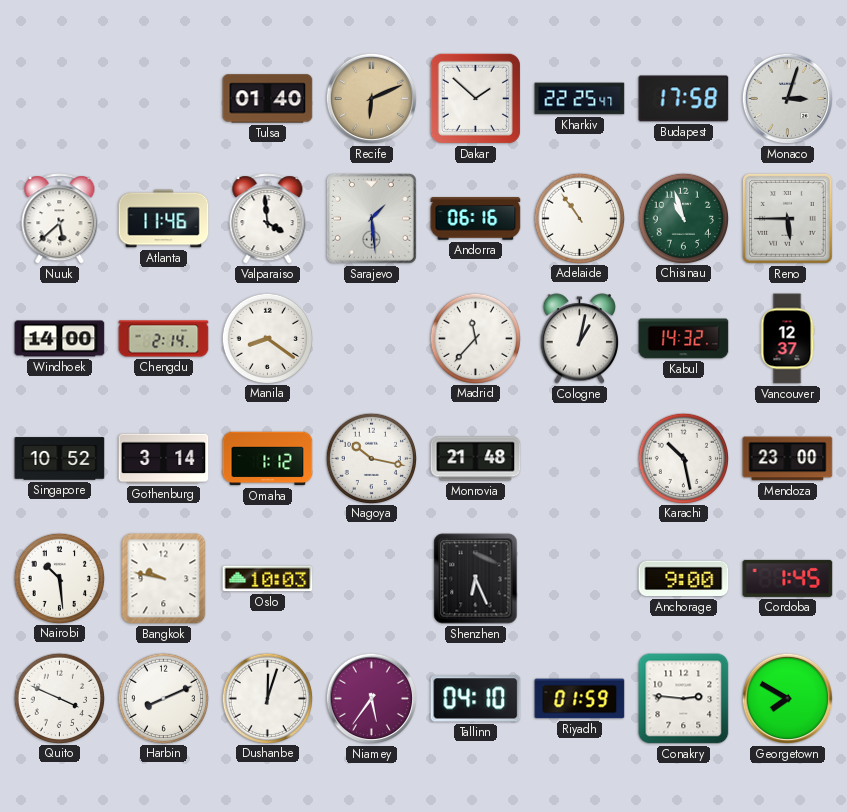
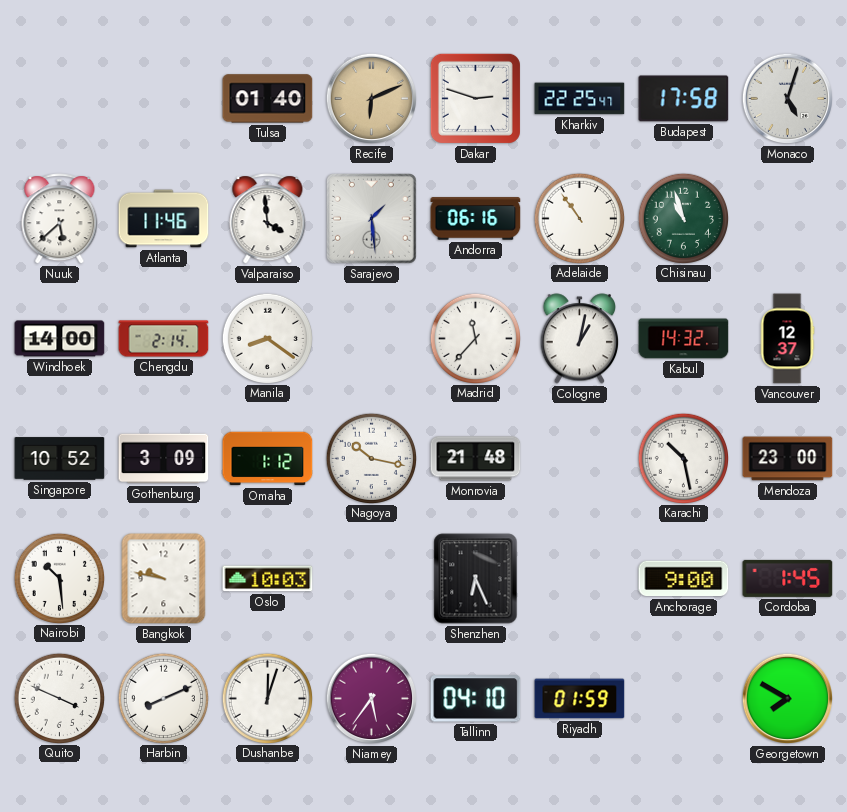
Dakar: 1:52 -> 2:48 (475, 98)
Monaco: 3:03 -> 5:03 (788, 99)
Reno: 5:45 -> none (788, 219)
Gothenburg: 3:14 -> 3:09 (164, 459)
Conakry: 2:46 -> none (684, 699)
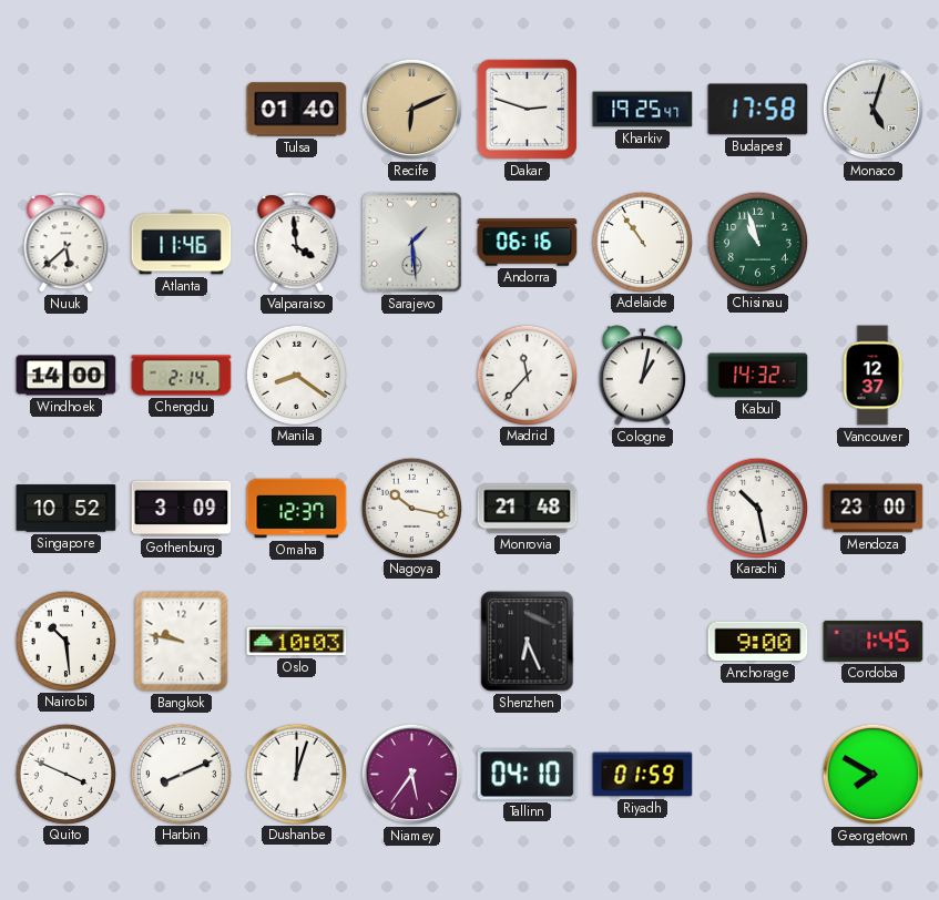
Kharkiv: 22:25 -> 19:25 (643, 110)
Omaha: 1:12 -> 12:37 (297, 509)
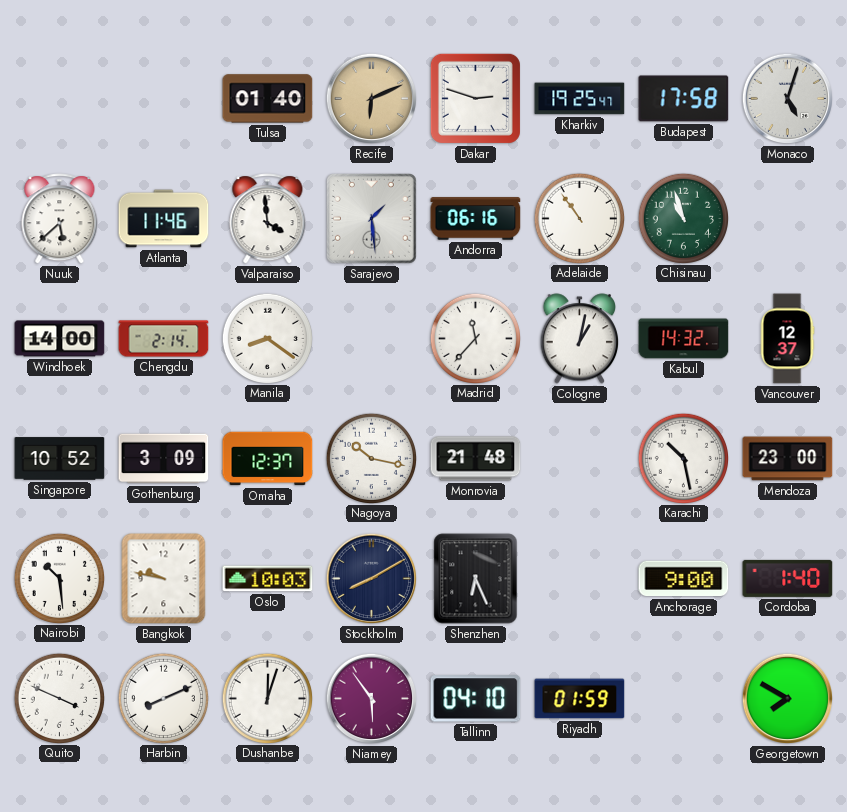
Stockholm: none -> 8:10 (372, 579)
Cordoba: 1:45 -> 1:40 (788, 578)
Niamey: 5:36 -> 5:54 (372, 699)
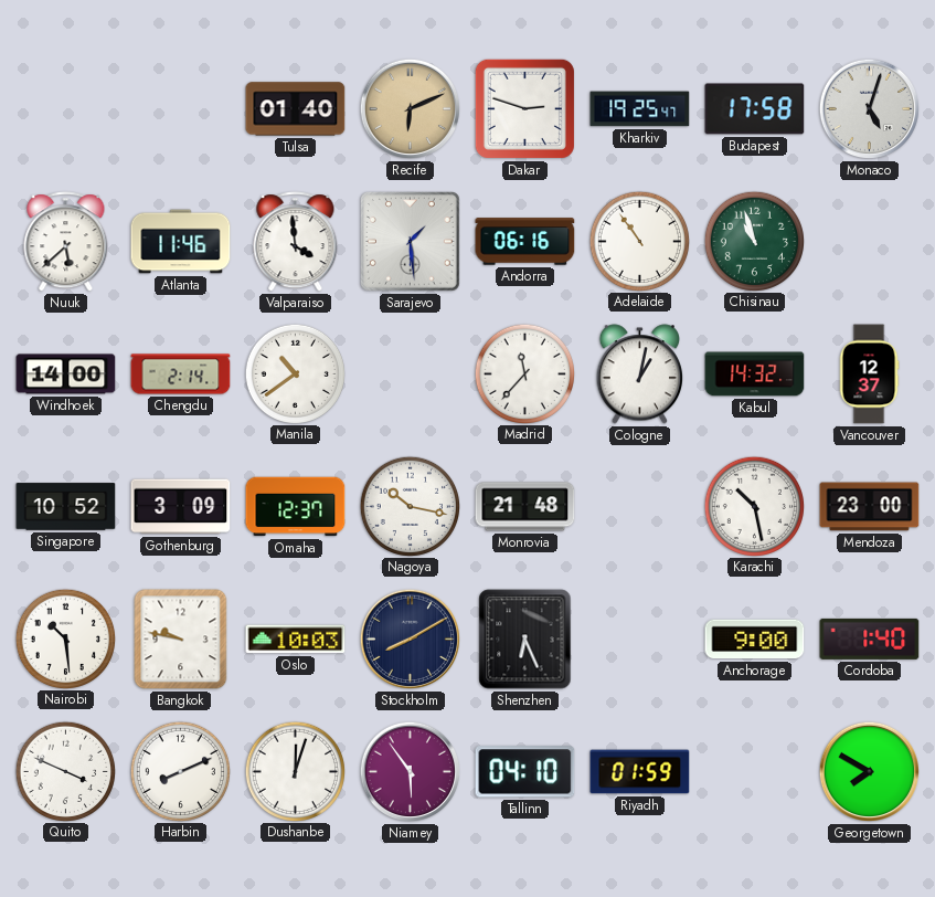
Manila: 8:21 -> 10:39 (295, 373)
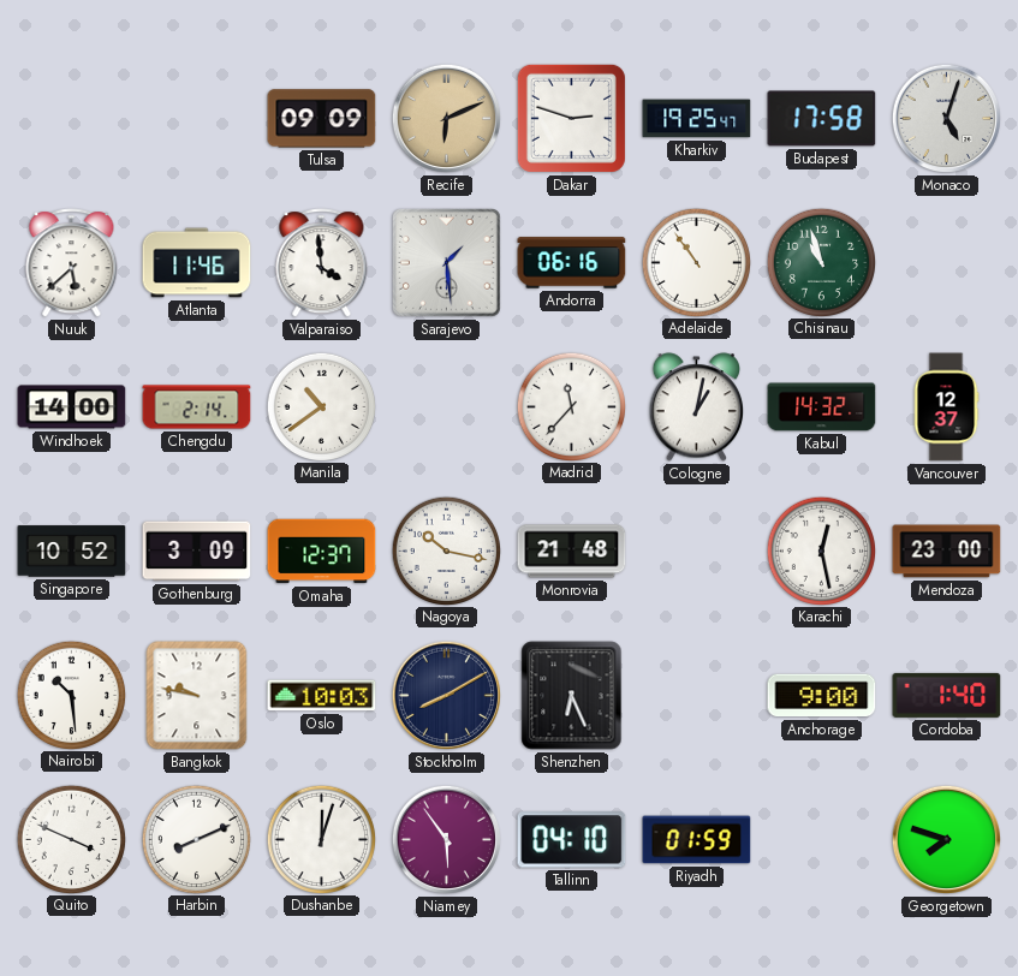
Tulsa: 01:40 -> 09:09 (322, 119)
Karachi: 10:28 -> 12:28 (821, 551)
Georgetown: 7:50 -> 7:48 (947, 840)
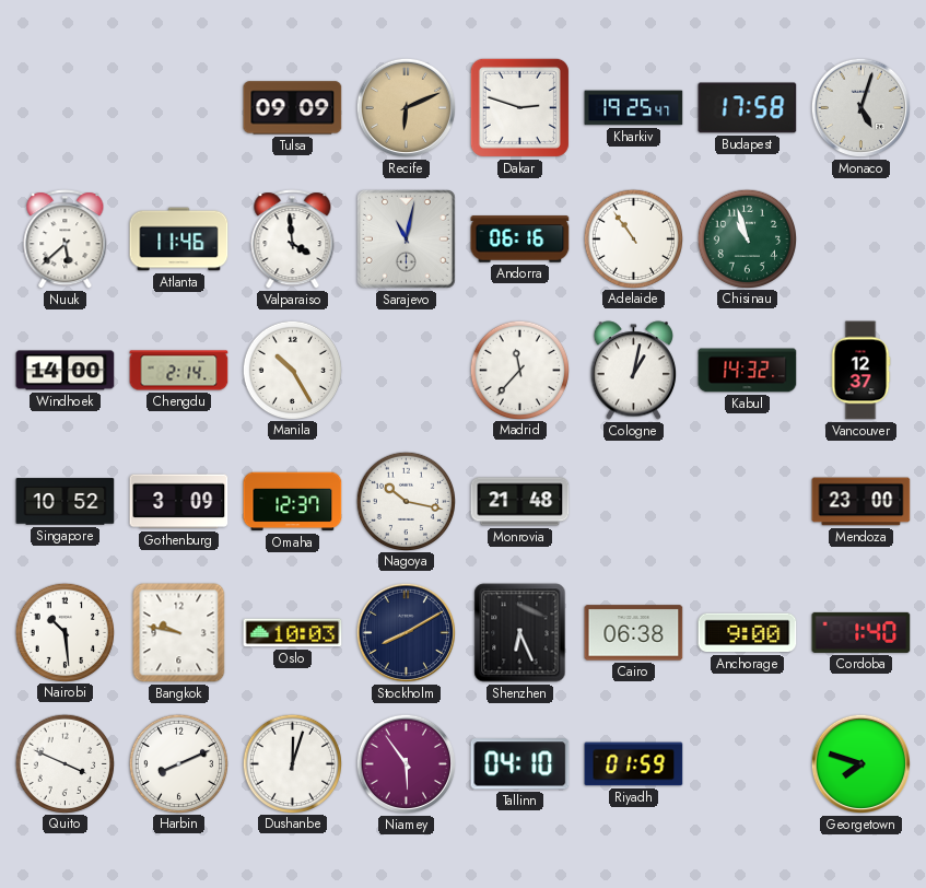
Sarajevo: 1:29 -> 11:02 (407, 239)
Manila: 10:39 -> 10:25 (292, 370)
Karachi: 12:28 -> none (821, 551)
Cairo: none -> 06:38 (634, 633)
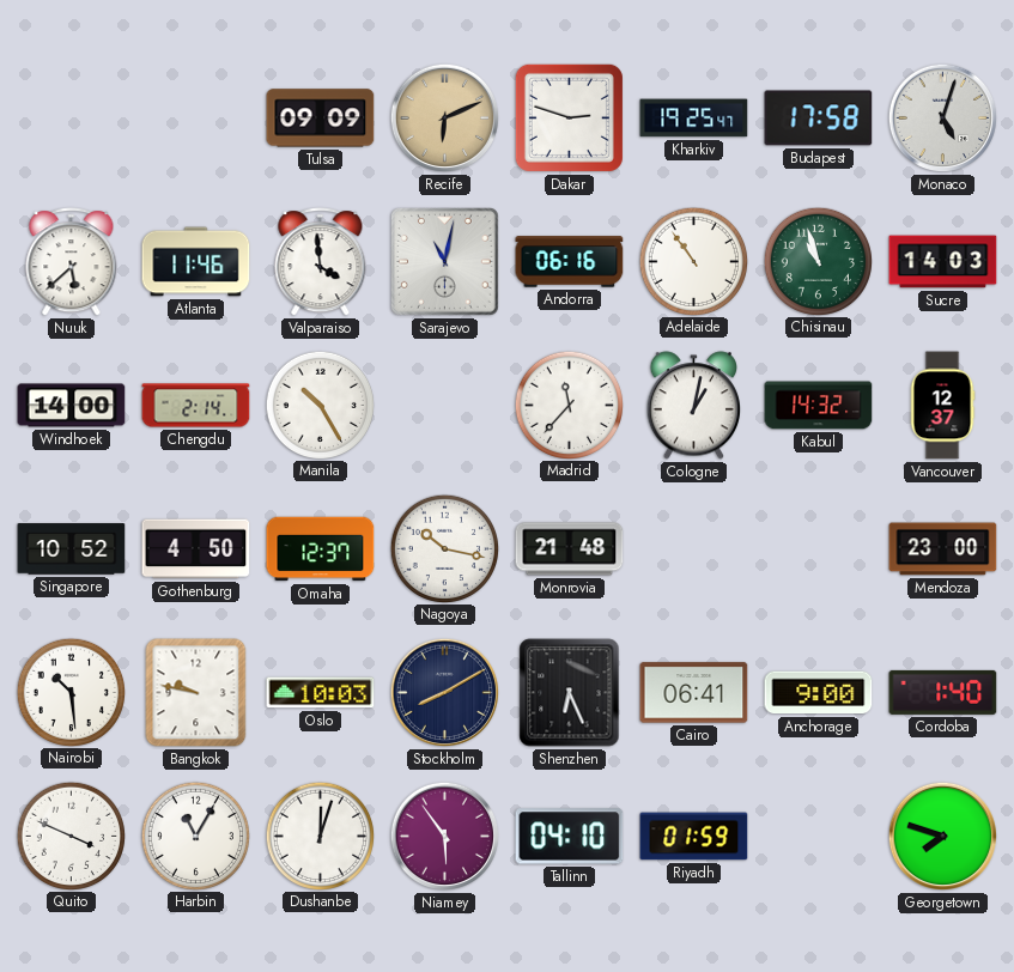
Sucre: none -> 14:03 (943, 262)
Gothenburg: 3:09 -> 4:50 (196, 549)
Cairo: 06:38 -> 06:41 (694, 693)
Harbin: 8:11 -> 11:05 (195, 836)
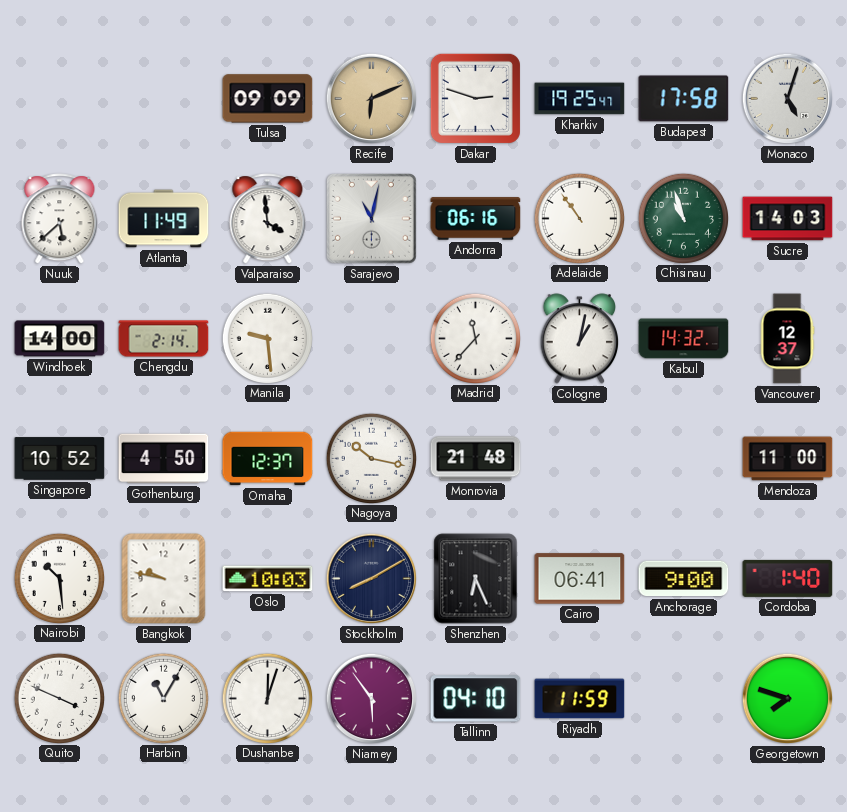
Atlanta: 11:46 -> 11:49 (164, 219)
Manila: 10:25 -> 9:29 (267, 338)
Mendoza: 23:00 -> 11:00 (788, 459)
Riyadh: 01:59 -> 11:59 (580, 699)
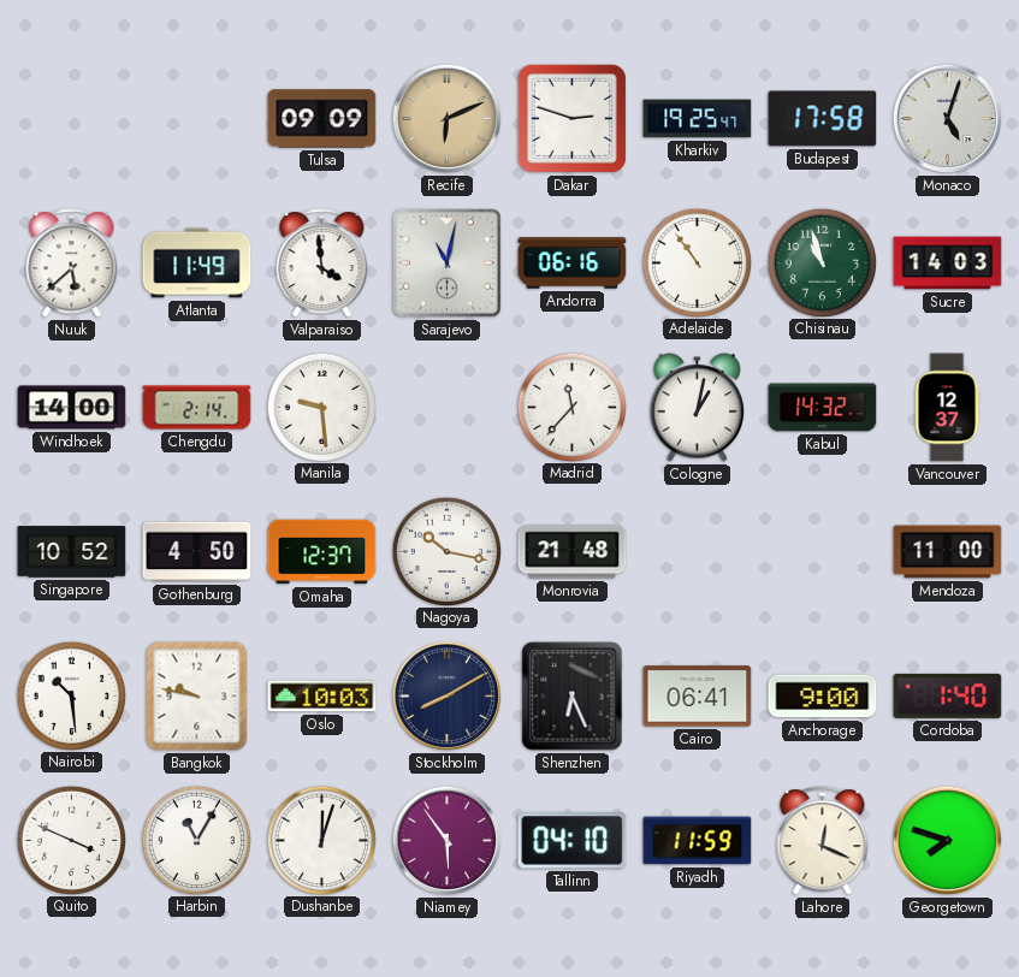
Lahore: none -> 12:19 (823, 841)
